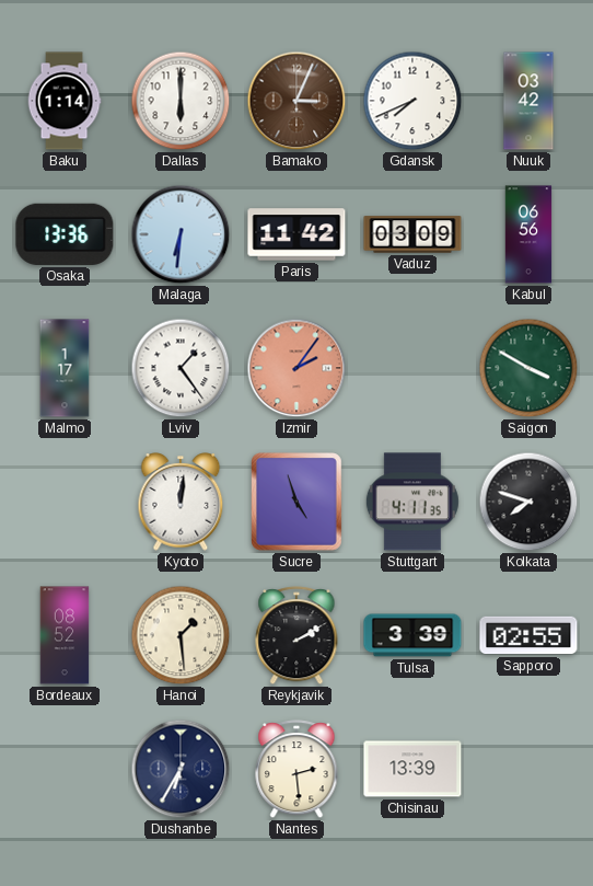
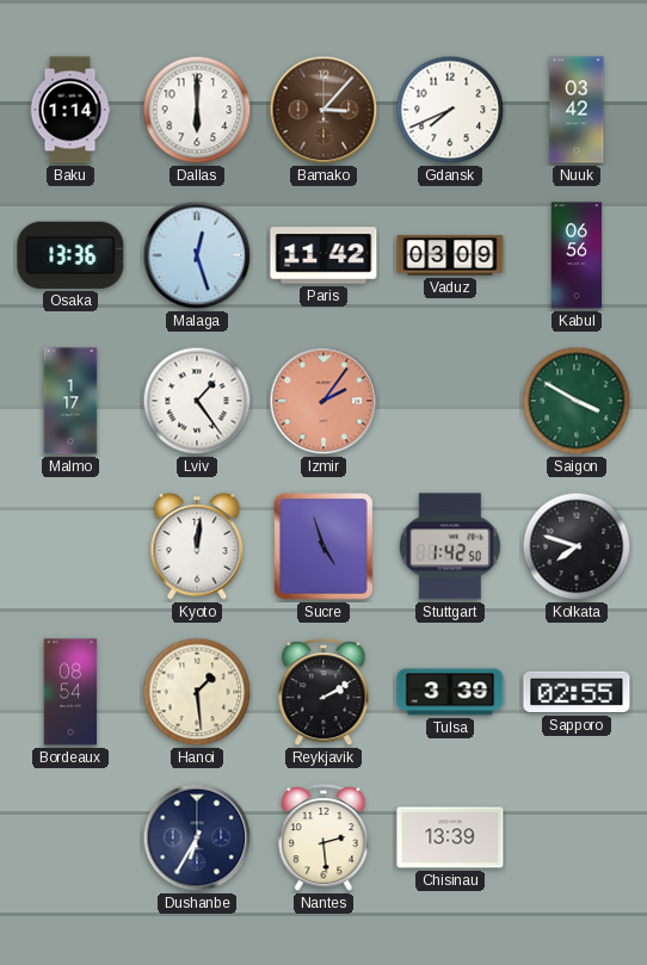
Bamako: 3:04 -> 3:07 (323, 110)
Malaga: 6:31 -> 12:27 (197, 255)
Stuttgart: 4:11 -> 1:42 (450, 546)
Bordeaux: 08:52 -> 08:54 (70, 692)
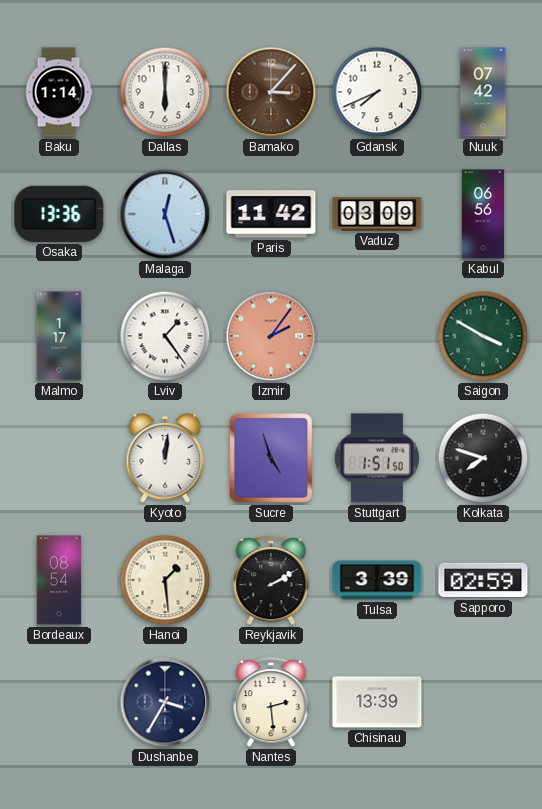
Nuuk: 03:42 -> 07:42 (483, 92)
Stuttgart: 1:42 -> 1:51 (377, 458)
Sapporo: 02:55 -> 02:59 (483, 580)
Dushanbe: 6:35 -> 3:35 (165, 702)
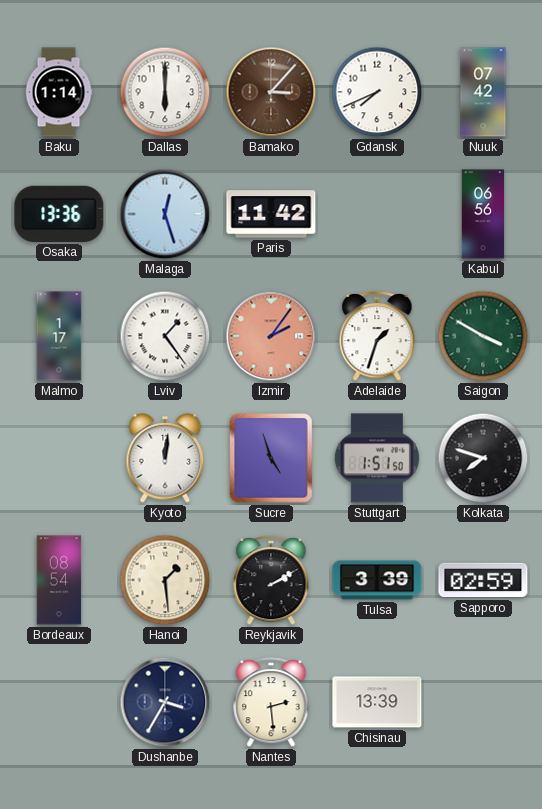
Vaduz: 03:09 -> none (377, 214)
Adelaide: none -> 1:33 (377, 337)
